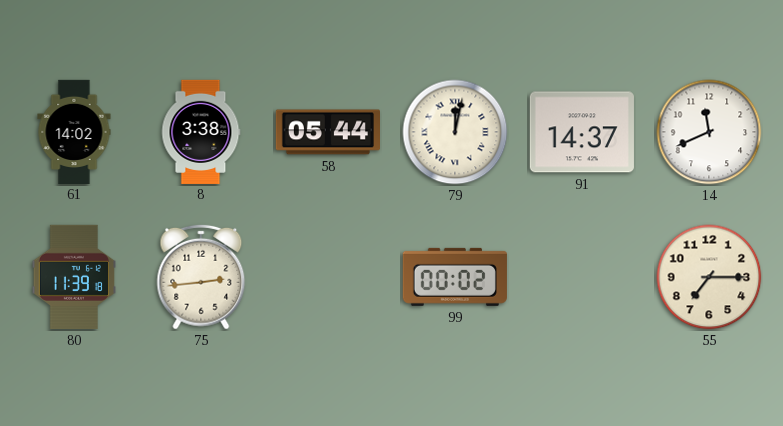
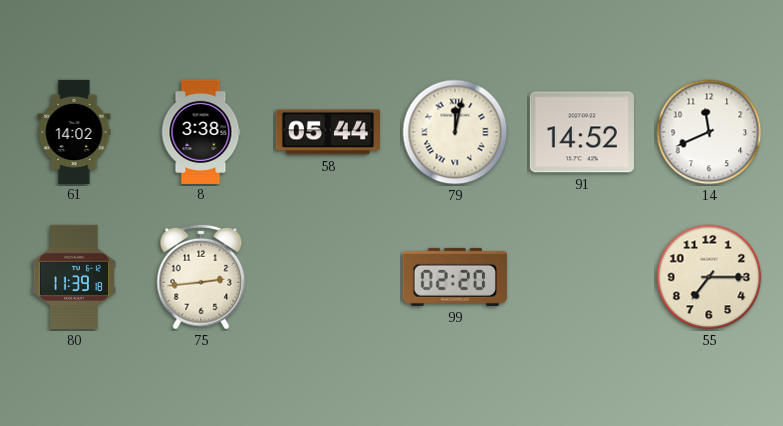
91: 14:37 -> 14:52 (582, 132)
99: 00:02 -> 02:20 (455, 277)
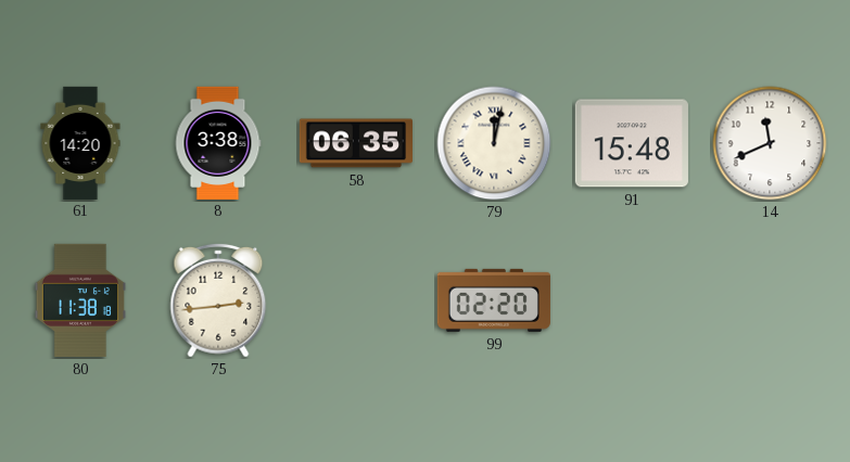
61: 14:02 -> 14:20 (80, 142)
58: 05:44 -> 06:35 (355, 143)
91: 14:52 -> 15:48 (632, 143)
80: 11:39 -> 11:38 (79, 300)
55: 7:15 -> none (709, 277)
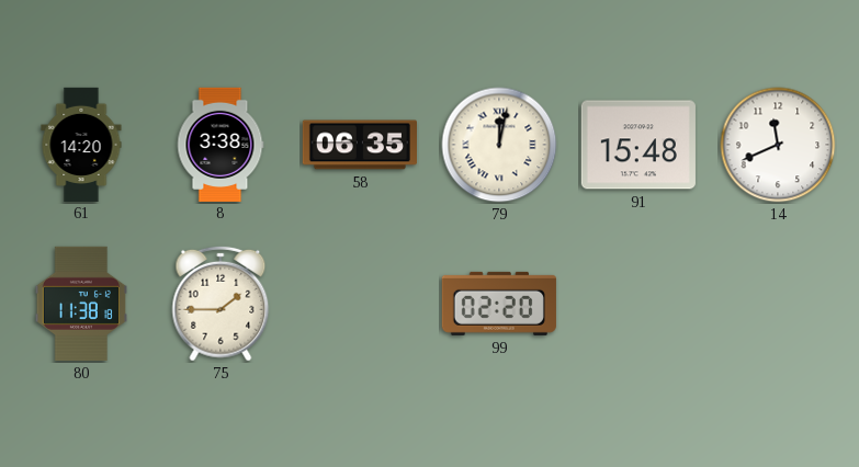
75: 2:44 -> 1:45 (221, 304)
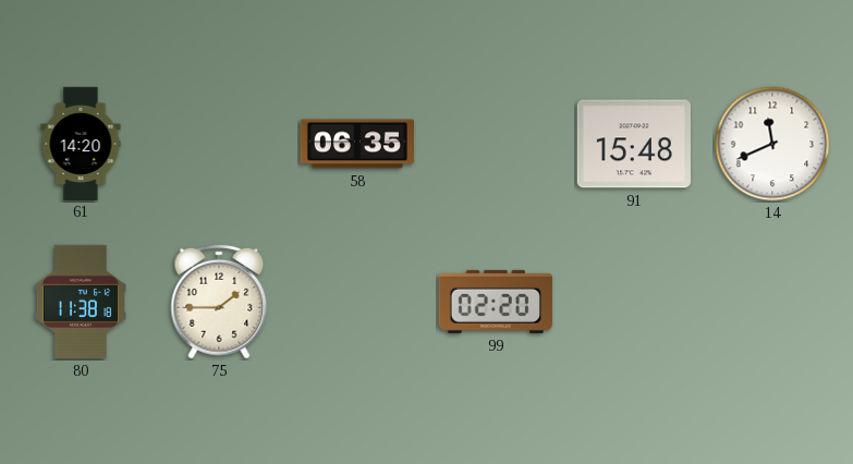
8: 3:38 -> none (221, 144)
79: 12:02 -> none (499, 145)
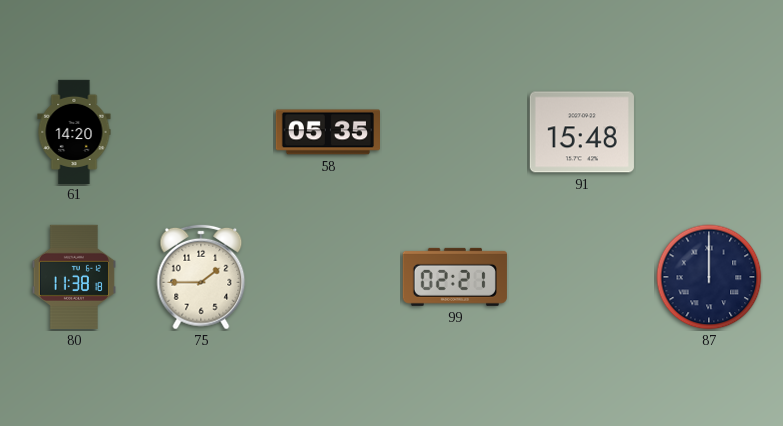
58: 06:35 -> 05:35 (327, 132)
14: 11:41 -> none (772, 144)
99: 02:20 -> 02:21 (455, 277)
87: none -> 12:00 (709, 277)
